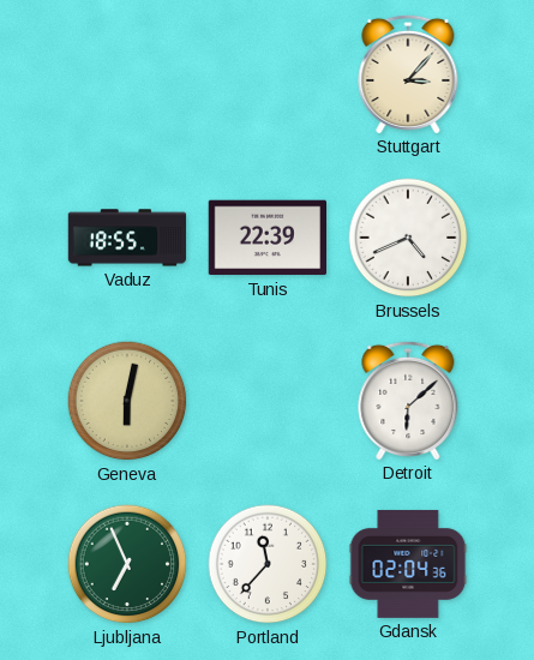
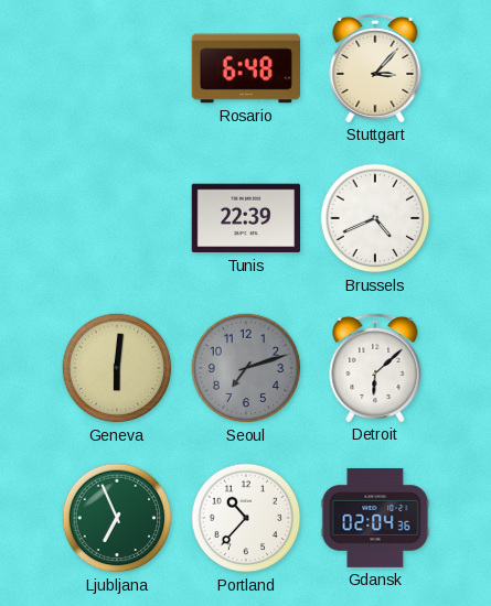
Rosario: none -> 6:48 (245, 68)
Vaduz: 18:55 -> none (127, 238)
Geneva: 6:02 -> 6:01 (117, 368)
Seoul: none -> 7:12 (246, 368)
Portland: 11:37 -> 10:37 (246, 518)
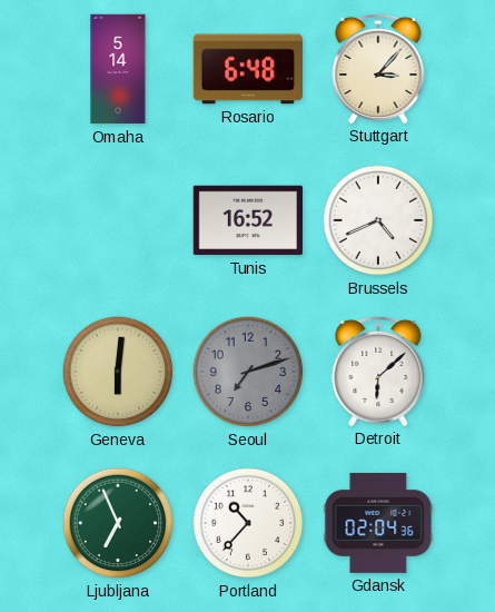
Omaha: none -> 5:14 (118, 69)
Tunis: 22:39 -> 16:52 (247, 220)
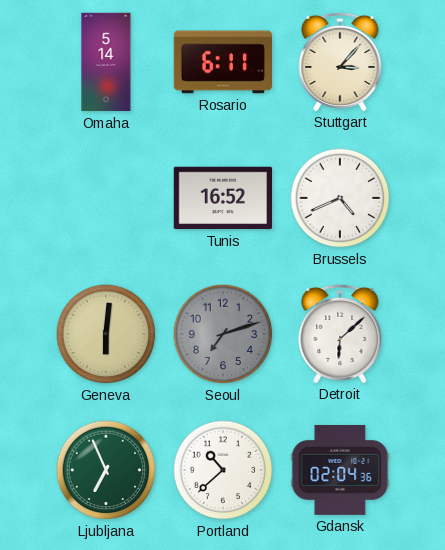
Rosario: 6:48 -> 6:11 (222, 62)
Portland: 10:37 -> 10:38 (223, 470)
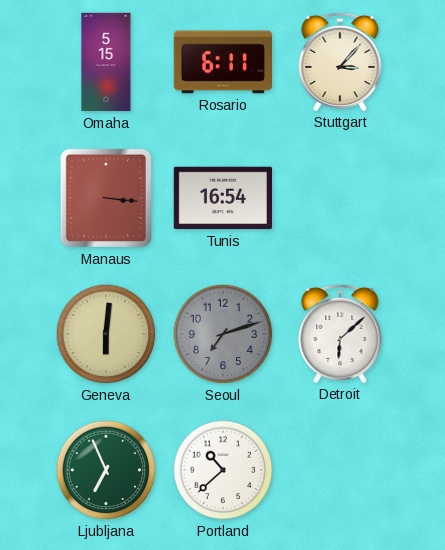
Omaha: 5:14 -> 5:15 (106, 62)
Manaus: none -> 3:16 (105, 198)
Tunis: 16:52 -> 16:54 (222, 198)
Brussels: 4:41 -> none (340, 198)
Gdansk: 02:04 -> none (340, 470)
